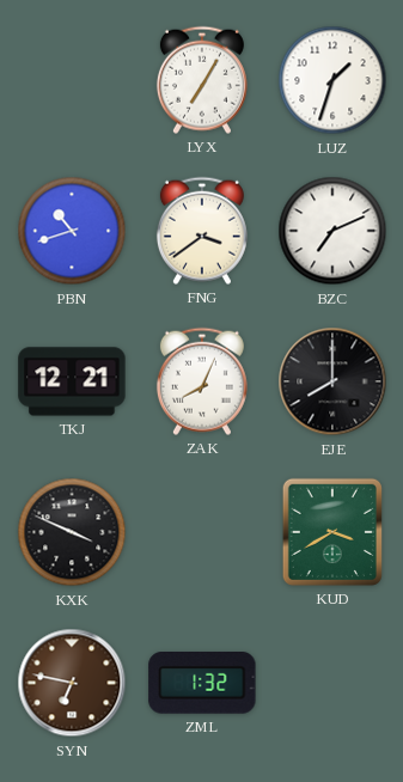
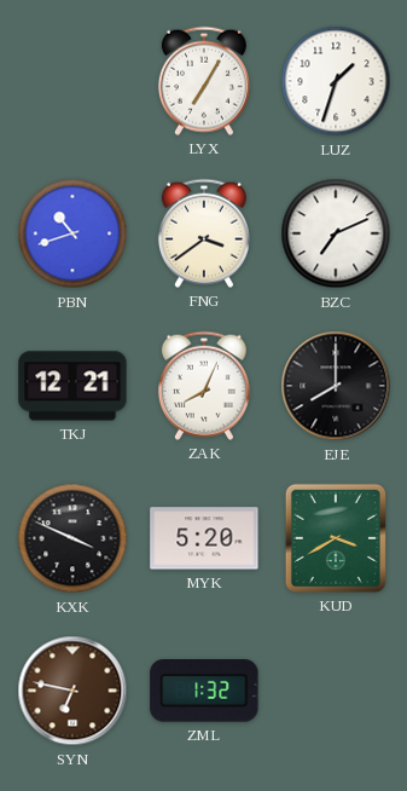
MYK: none -> 5:20 (204, 538)
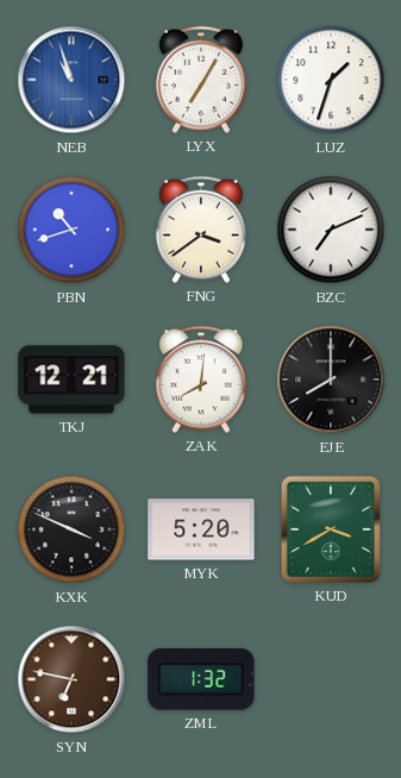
NEB: none -> 10:57 (71, 80)
ZAK: 8:04 -> 8:01 (201, 379)
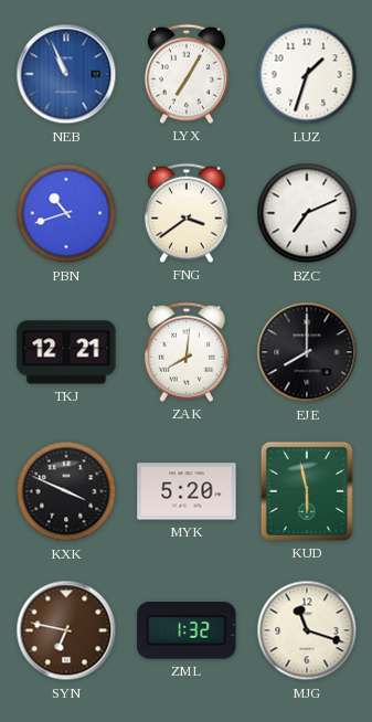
NEB: 10:57 -> 10:56 (66, 74)
KUD: 3:40 -> 5:58 (307, 491)
MJG: none -> 11:18 (307, 630)
